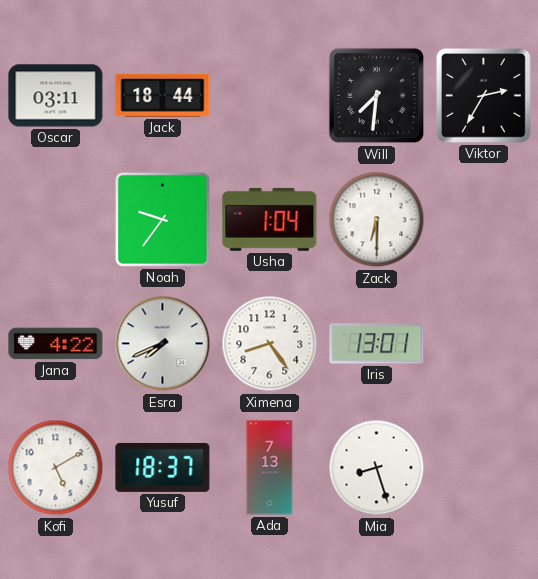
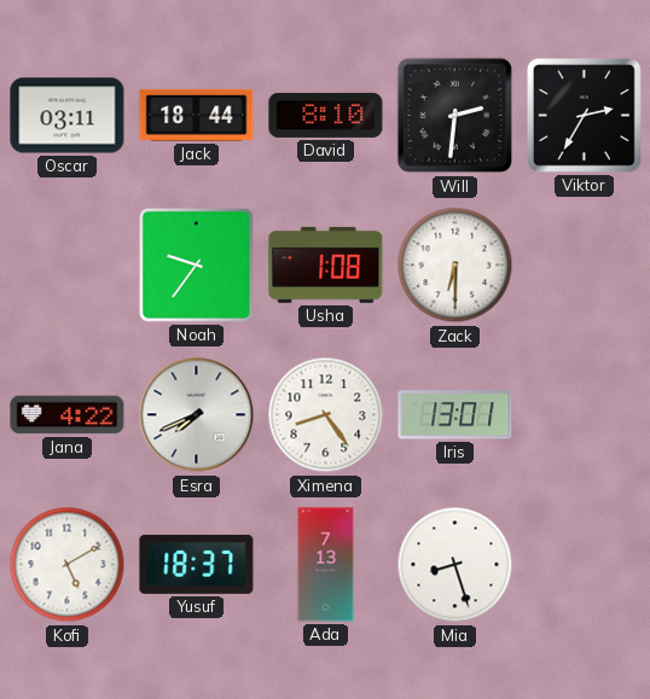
David: none -> 8:10 (326, 115)
Will: 7:31 -> 2:31 (455, 116)
Usha: 1:04 -> 1:08 (326, 264)
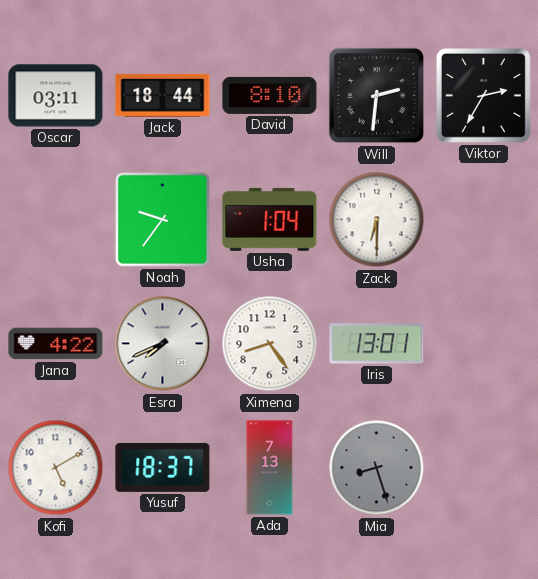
Usha: 1:08 -> 1:04 (270, 219)
Mia dial: white -> grey (377, 468)
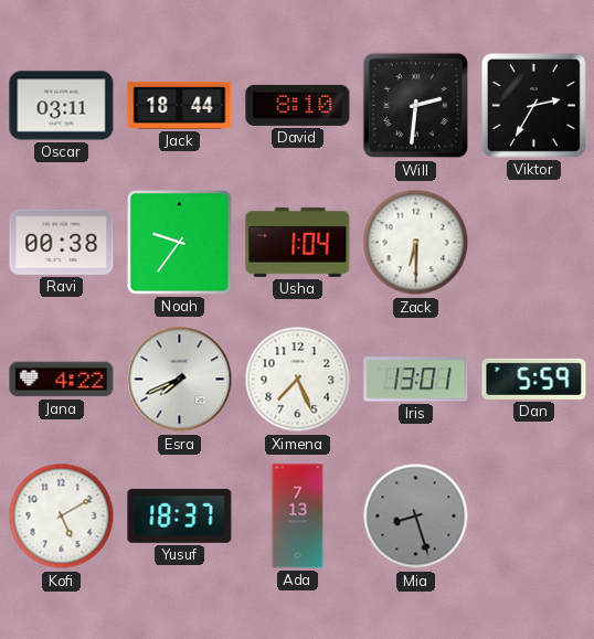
Ravi: none -> 00:38 (62, 242)
Ximena: 8:24 -> 7:26 (298, 380)
Dan: none -> 5:59 (534, 379)
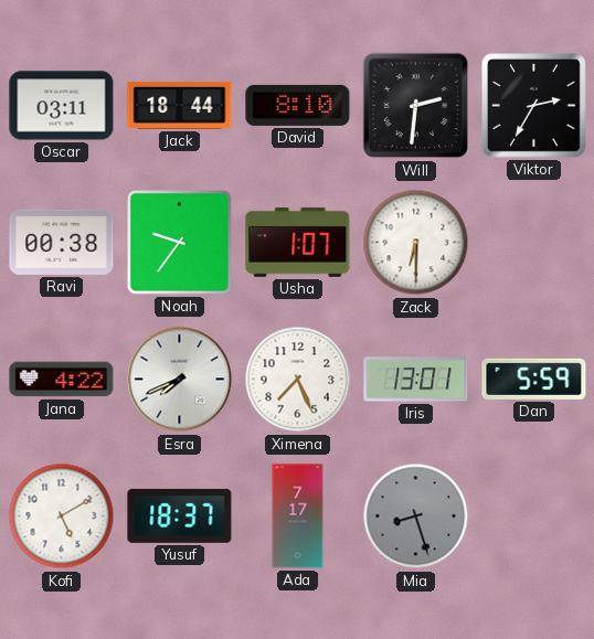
Usha: 1:04 -> 1:07 (298, 242)
Ada: 7:13 -> 7:17 (298, 516)
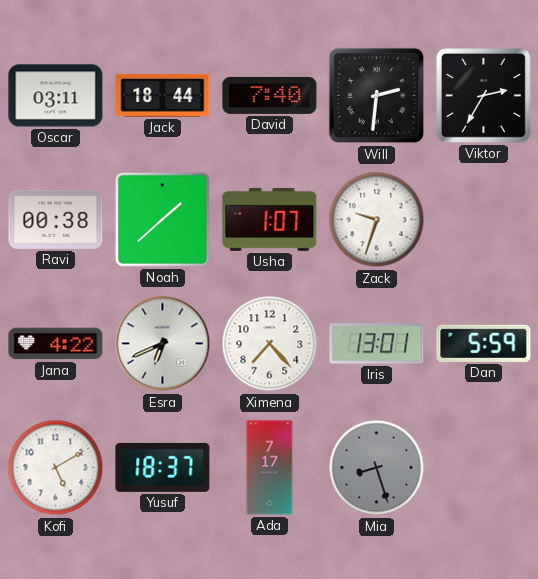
David: 8:10 -> 7:40 (270, 95)
Noah: 9:36 -> 1:38 (162, 219)
Zack: 6:30 -> 9:33 (377, 220)
Esra: 7:41 -> 6:41 (163, 344)
Ximena: 7:26 -> 7:23 (270, 344)
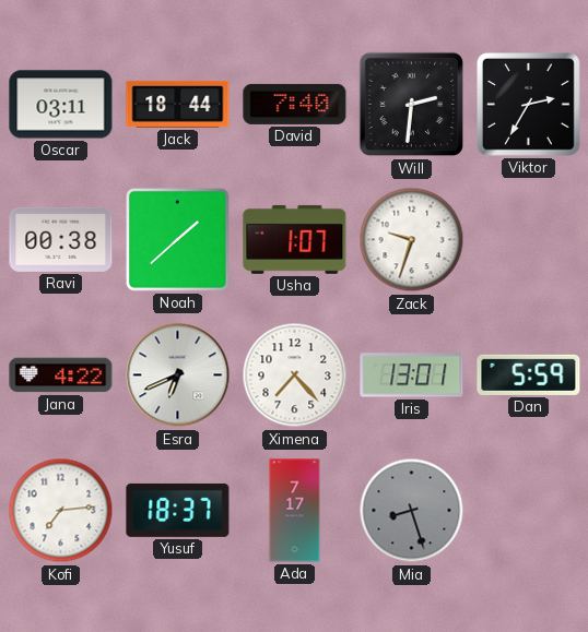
Kofi: 5:10 -> 7:14 (61, 511)
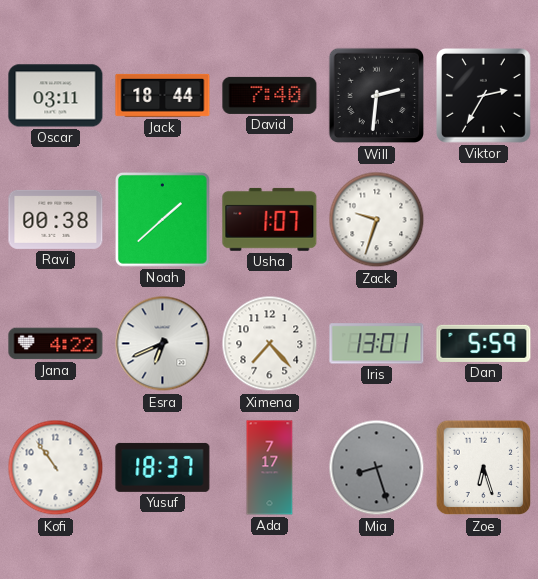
Kofi: 7:14 -> 10:54 (56, 468)
Zoe: none -> 6:27 (484, 468)
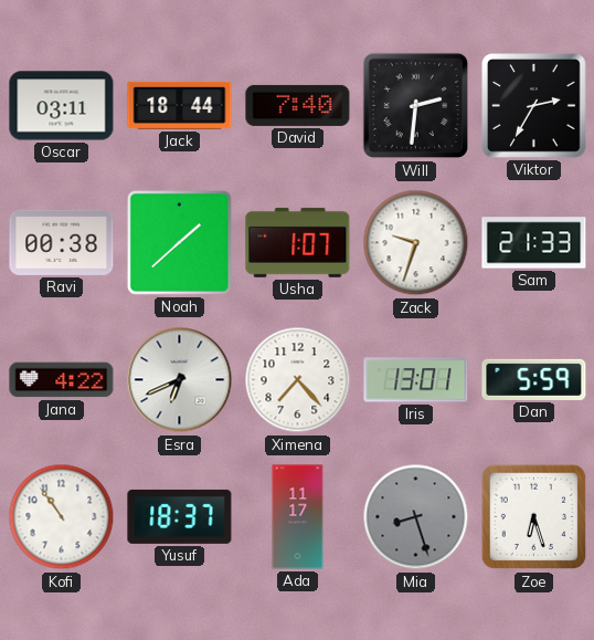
Sam: none -> 21:33 (534, 243)
Ada: 7:17 -> 11:17 (298, 517)
